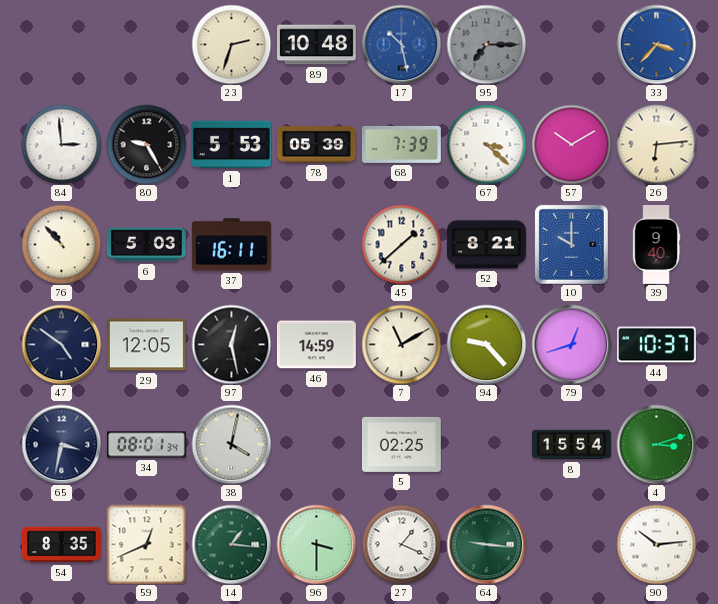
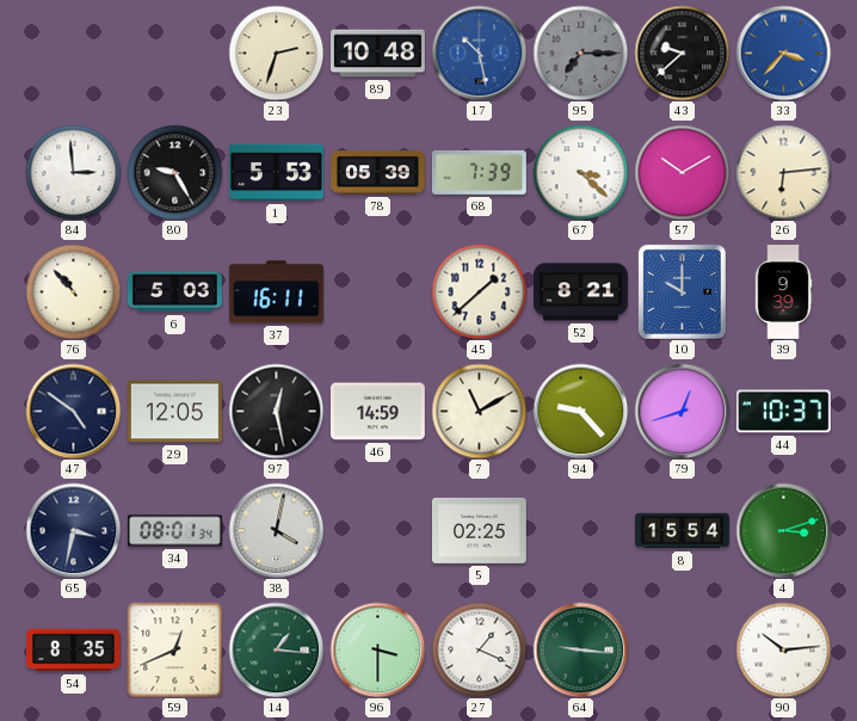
43: none -> 9:38 (682, 53)
39: 9:40 -> 9:39 (783, 292)
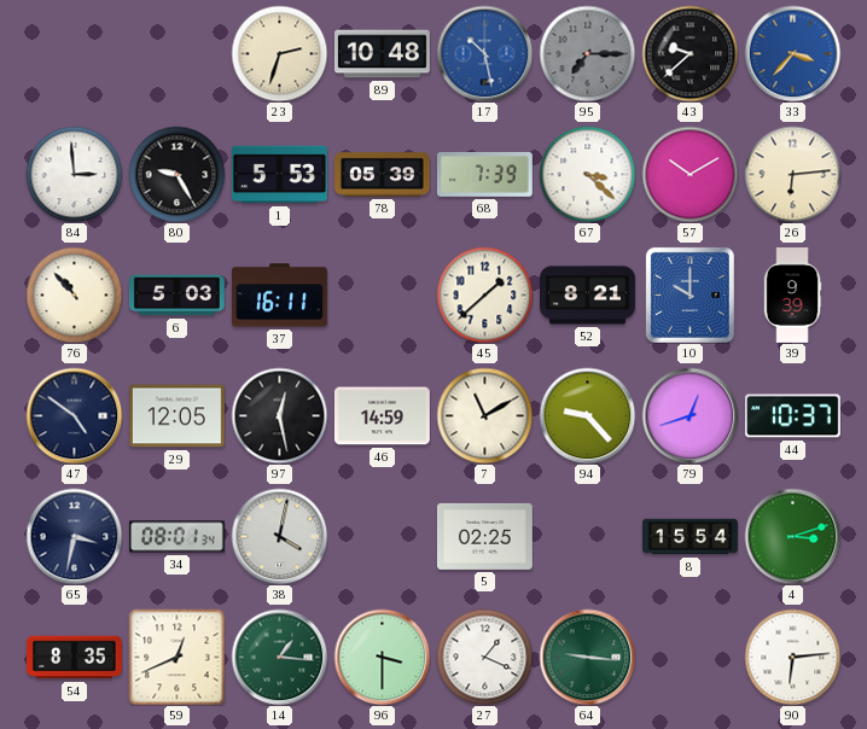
90: 10:14 -> 6:14 (792, 657)
